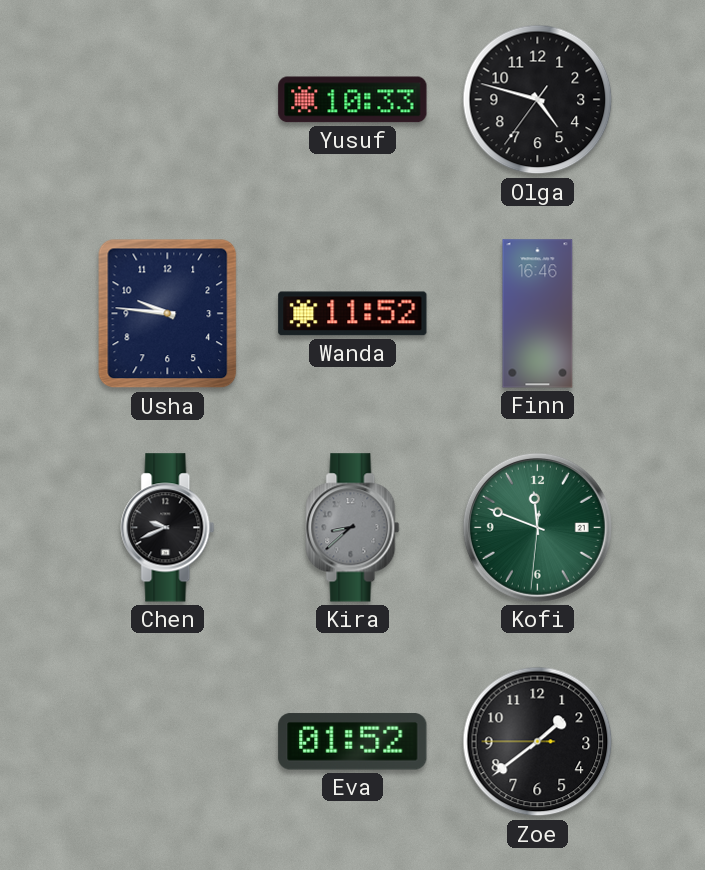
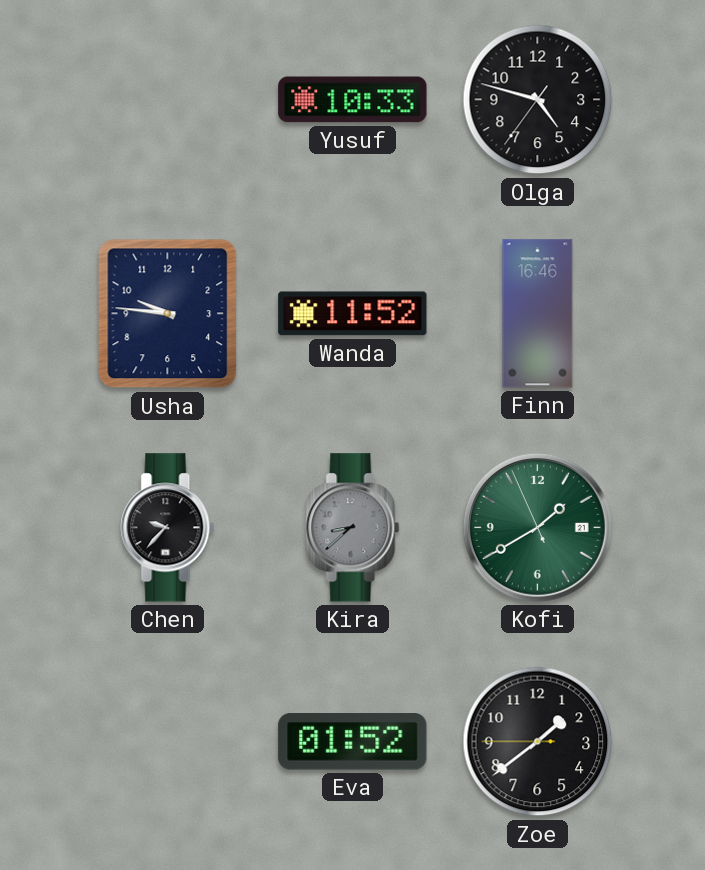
Chen: 9:41 -> 9:37 (168, 528)
Kofi: 11:48 -> 1:39 (537, 527)
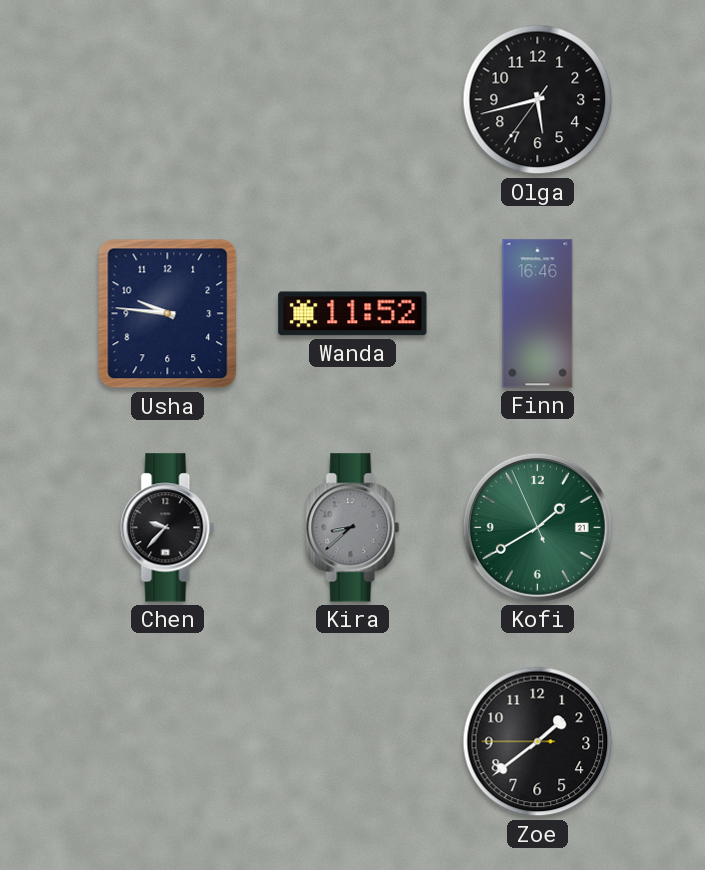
Yusuf: 10:33 -> none (353, 100)
Olga: 4:47 -> 5:42 (538, 100)
Eva: 01:52 -> none (353, 742)
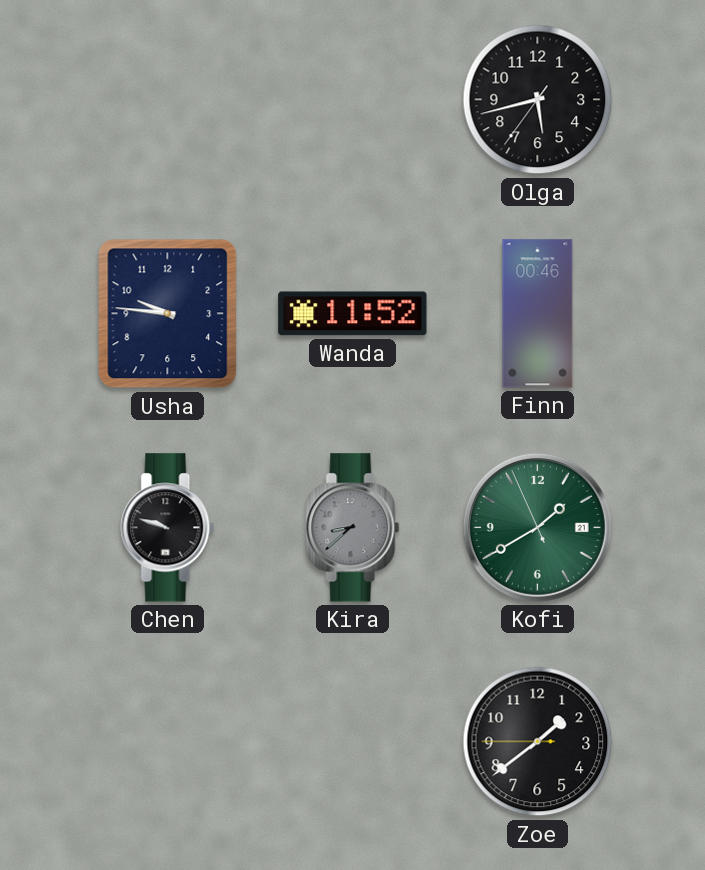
Finn: 16:46 -> 00:46 (538, 314)
Chen: 9:37 -> 9:48 (168, 528)
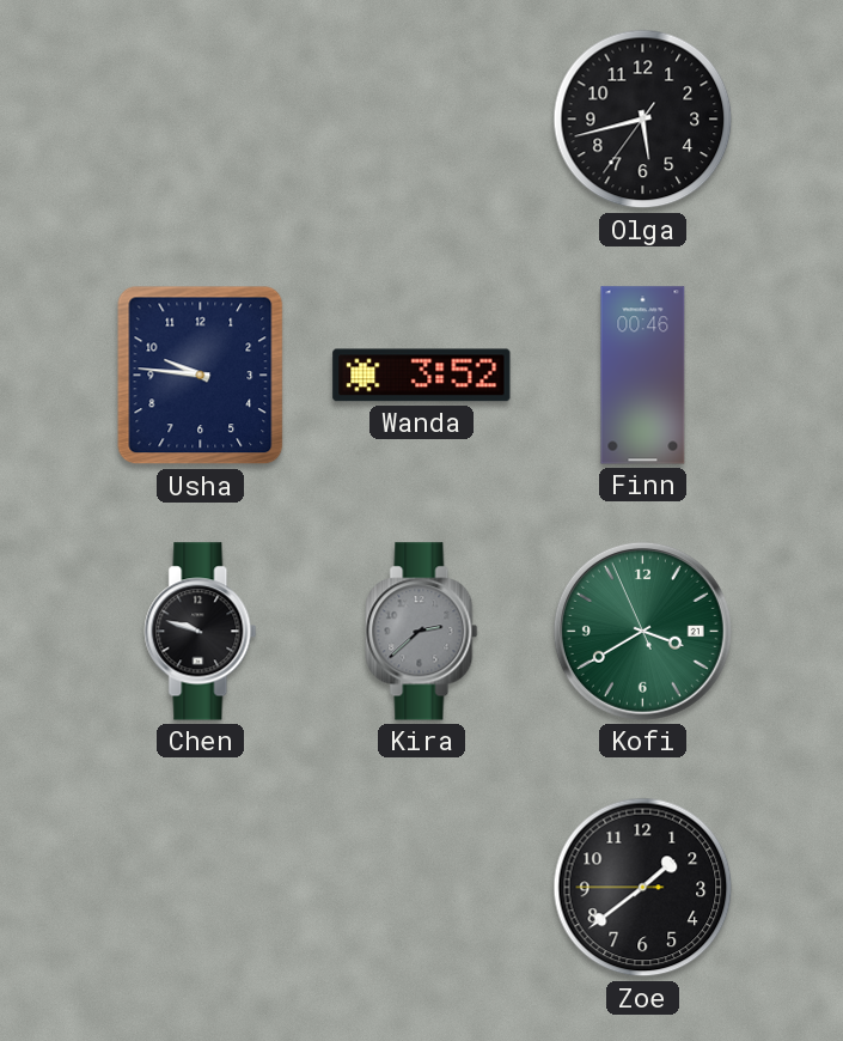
Wanda: 11:52 -> 3:52 (422, 376)
Kira: 8:38 -> 2:38 (422, 632)
Kofi: 1:39 -> 3:39 (642, 631)
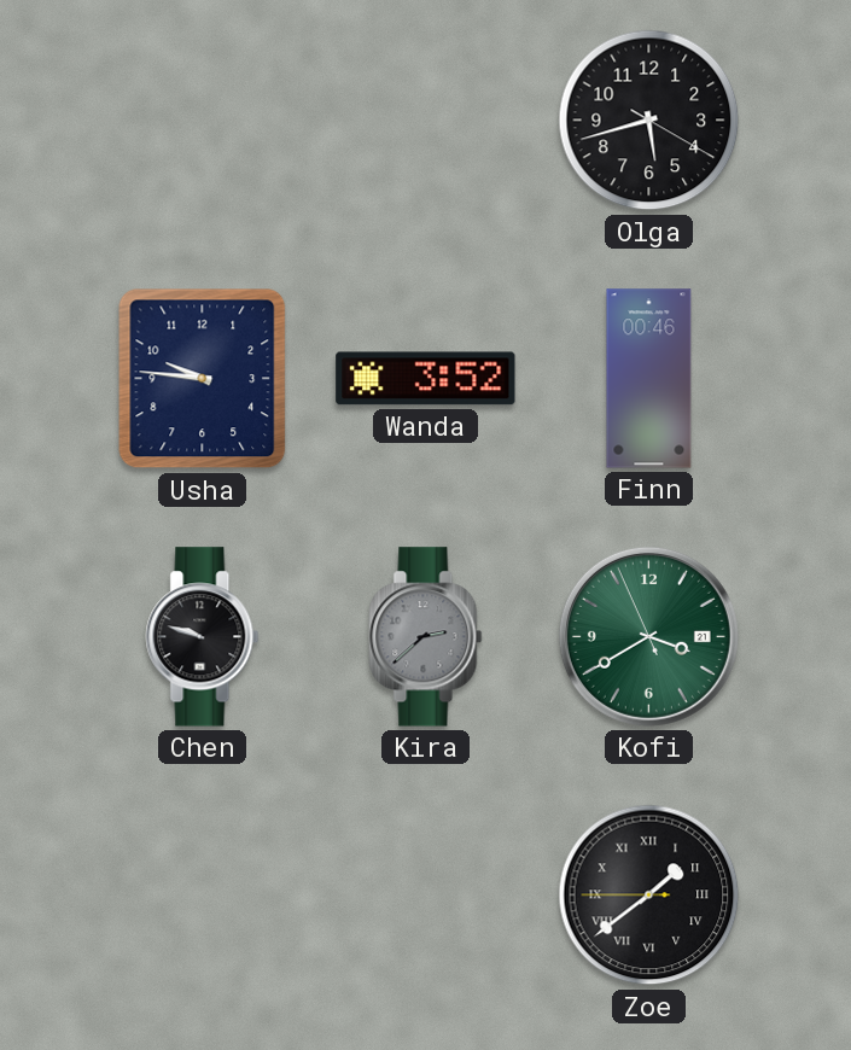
Olga: 5:42:36 -> 5:42:20 (649, 121)
Zoe numerals: Arabic -> Roman (649, 896)
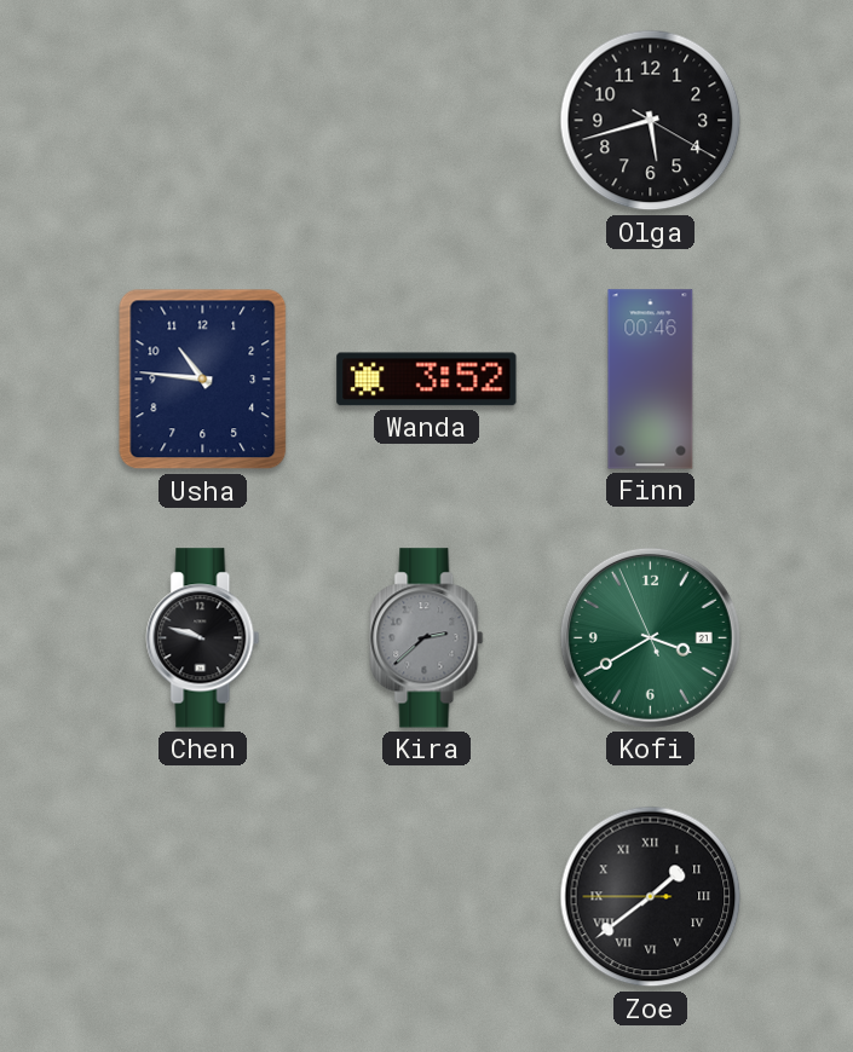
Usha: 9:46 -> 10:46 (203, 380)
